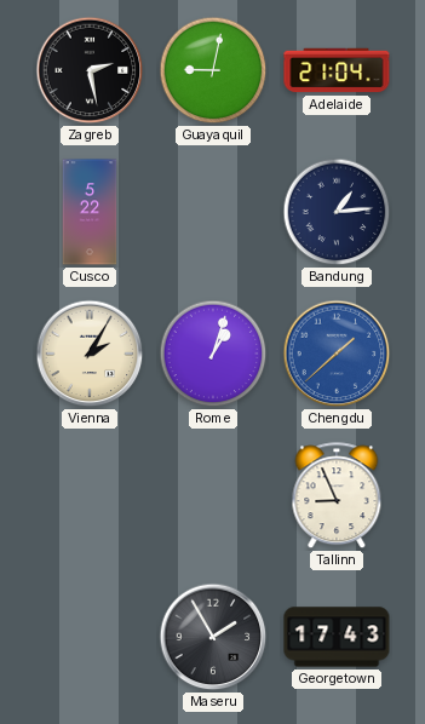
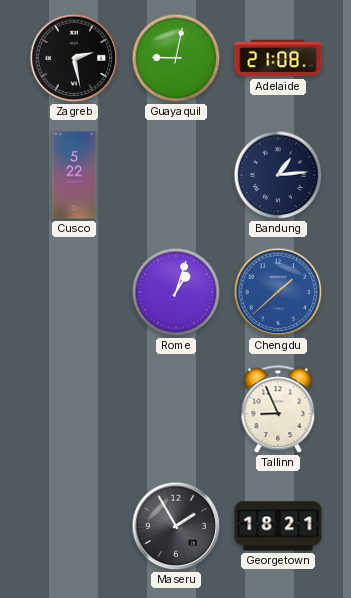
Adelaide: 21:04 -> 21:08 (278, 58)
Vienna: 2:05 -> none (90, 354)
Georgetown: 17:43 -> 18:21 (278, 526)
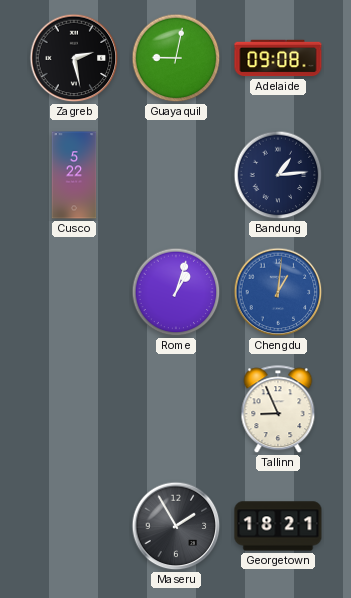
Adelaide: 21:08 -> 09:08 (278, 58)
Chengdu: 1:38 -> 1:01 (278, 292)
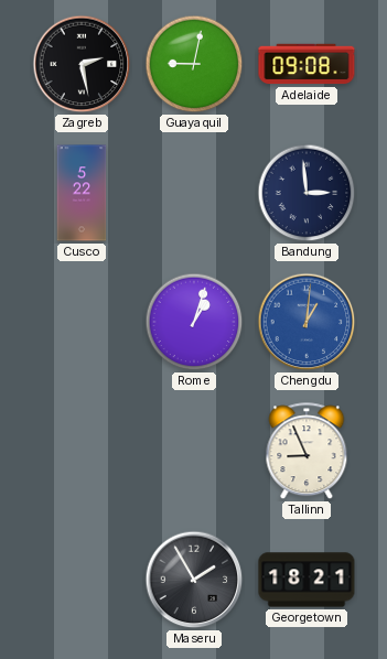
Bandung: 1:14 -> 2:59 (307, 193)
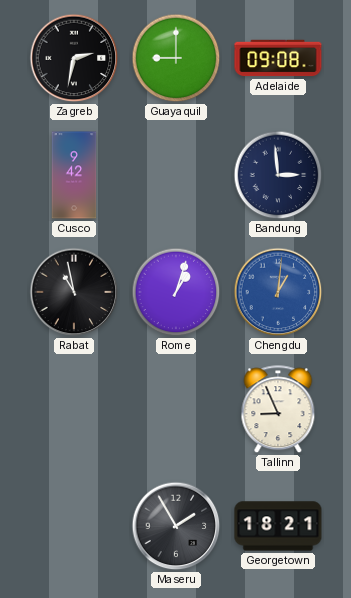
Zagreb: 2:28 -> 2:32 (74, 58)
Guayaquil: 9:02 -> 9:00 (176, 58)
Cusco: 5:22 -> 9:42 (74, 175)
Rabat: none -> 10:58 (74, 292)
